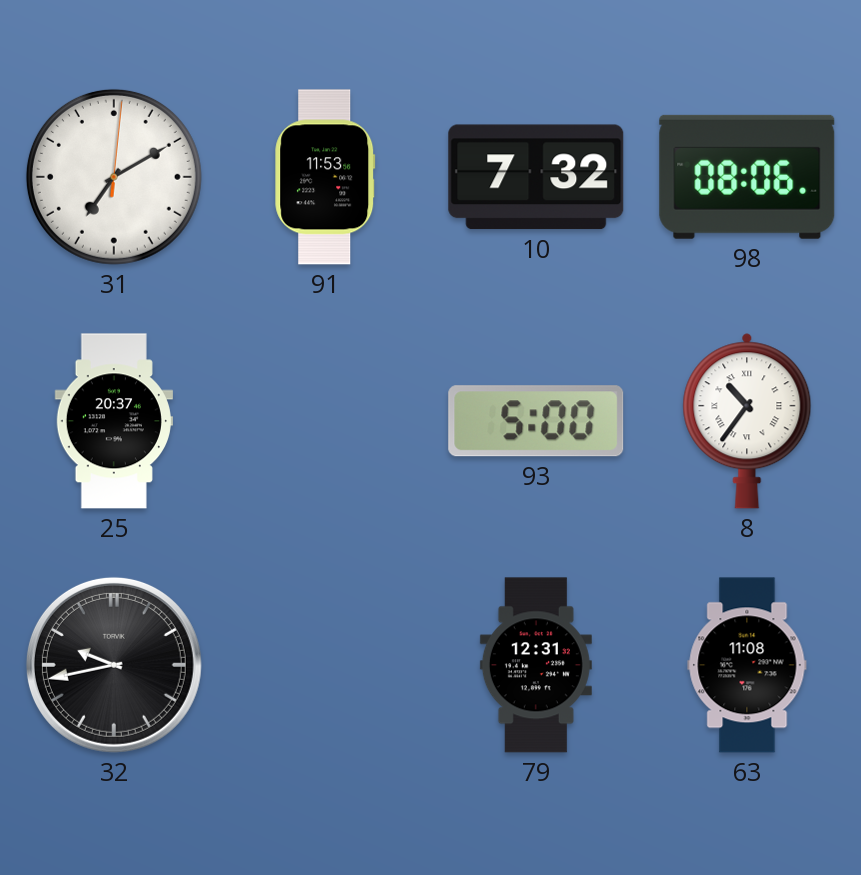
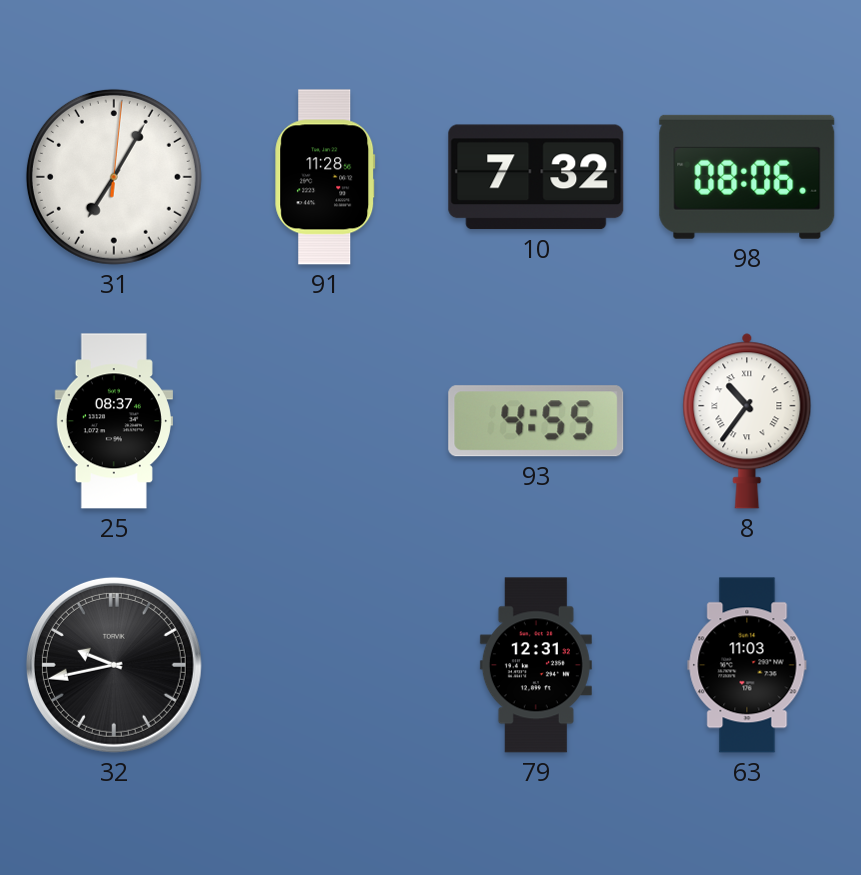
31: 7:10 -> 7:05 (114, 177)
91: 11:53 -> 11:28 (325, 177)
25: 20:37 -> 08:37 (114, 421)
93: 5:00 -> 4:55 (536, 421)
63: 11:08 -> 11:03 (747, 665)
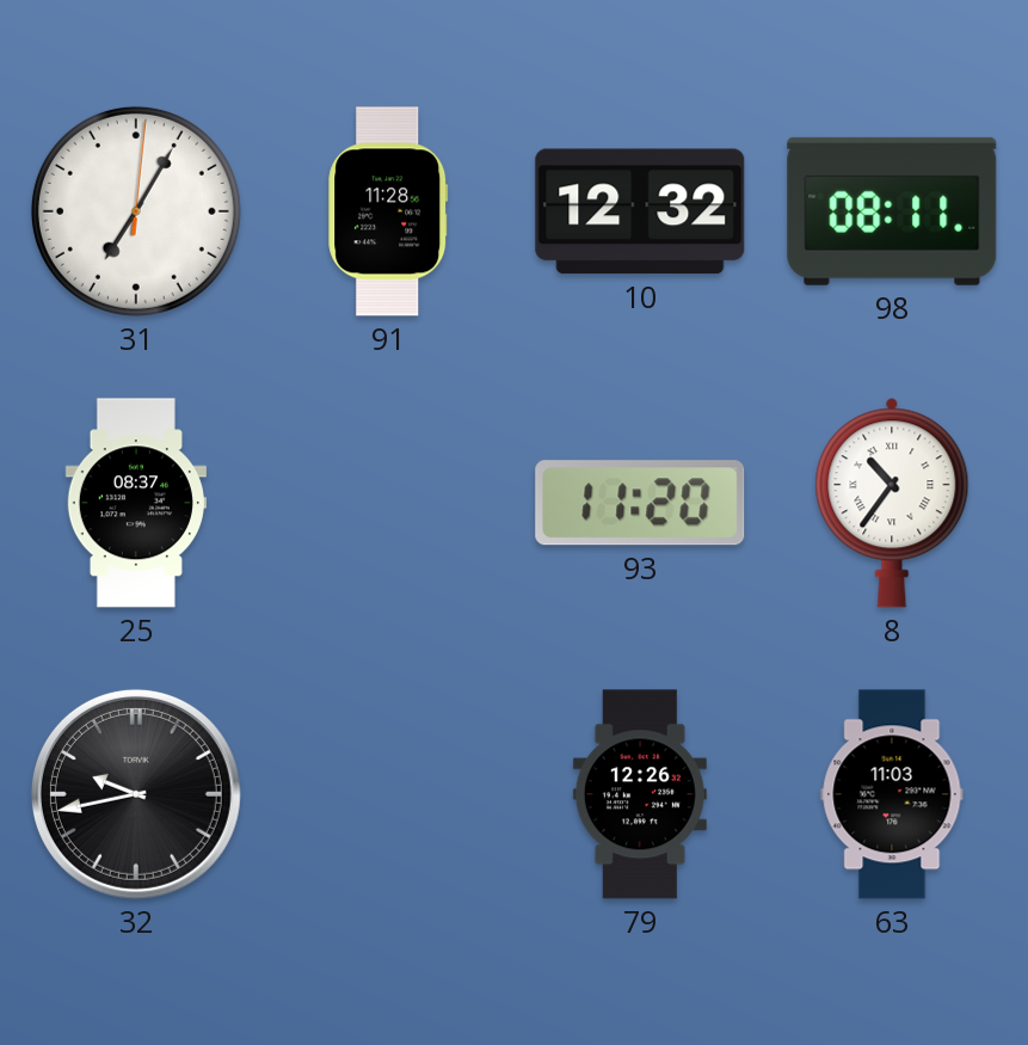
10: 7:32 -> 12:32 (640, 211)
98: 08:06 -> 08:11 (892, 211)
93: 4:55 -> 11:20 (640, 503)
79: 12:31 -> 12:26 (640, 794)
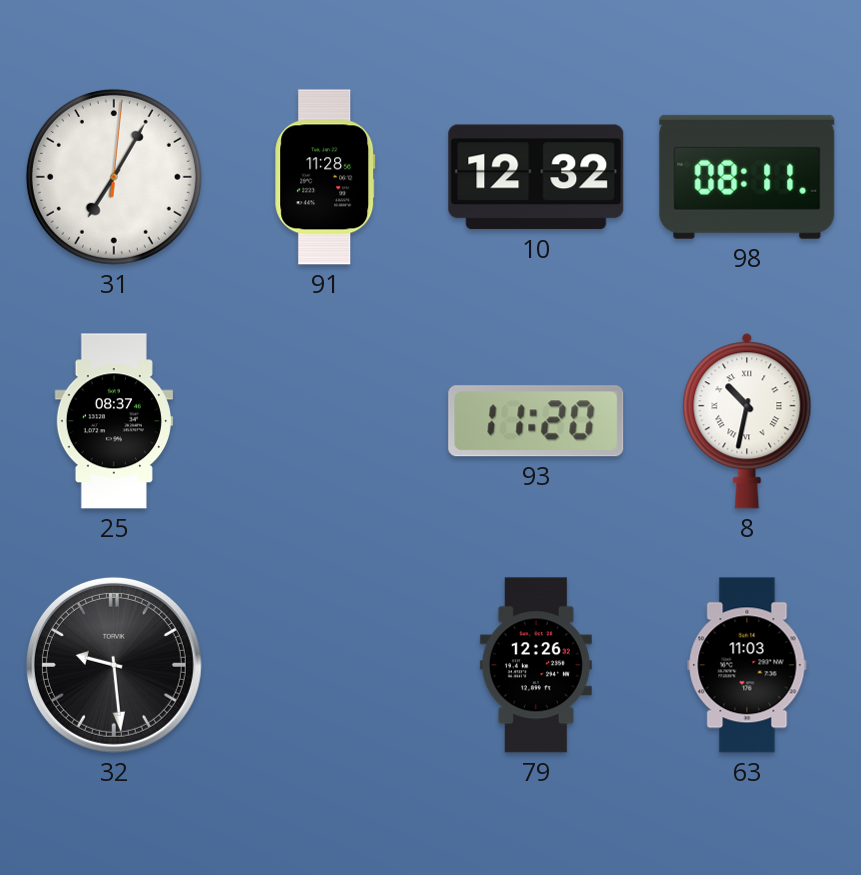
8: 10:36 -> 10:32 (747, 421)
32: 9:43 -> 9:29 (114, 665)
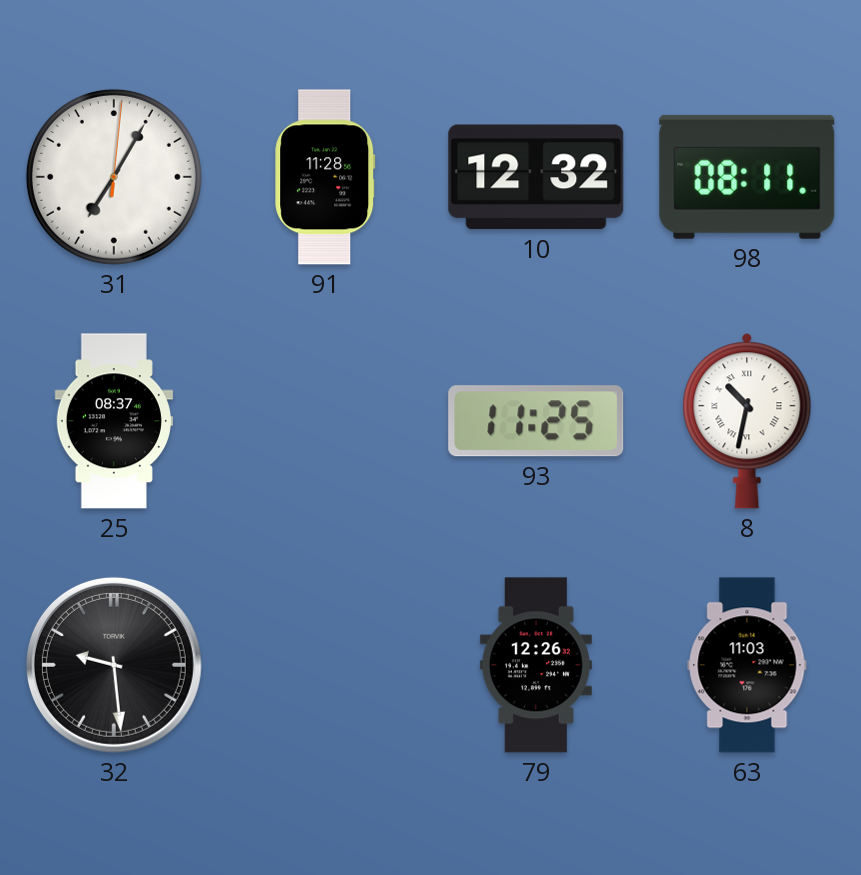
93: 11:20 -> 11:25 (536, 421)
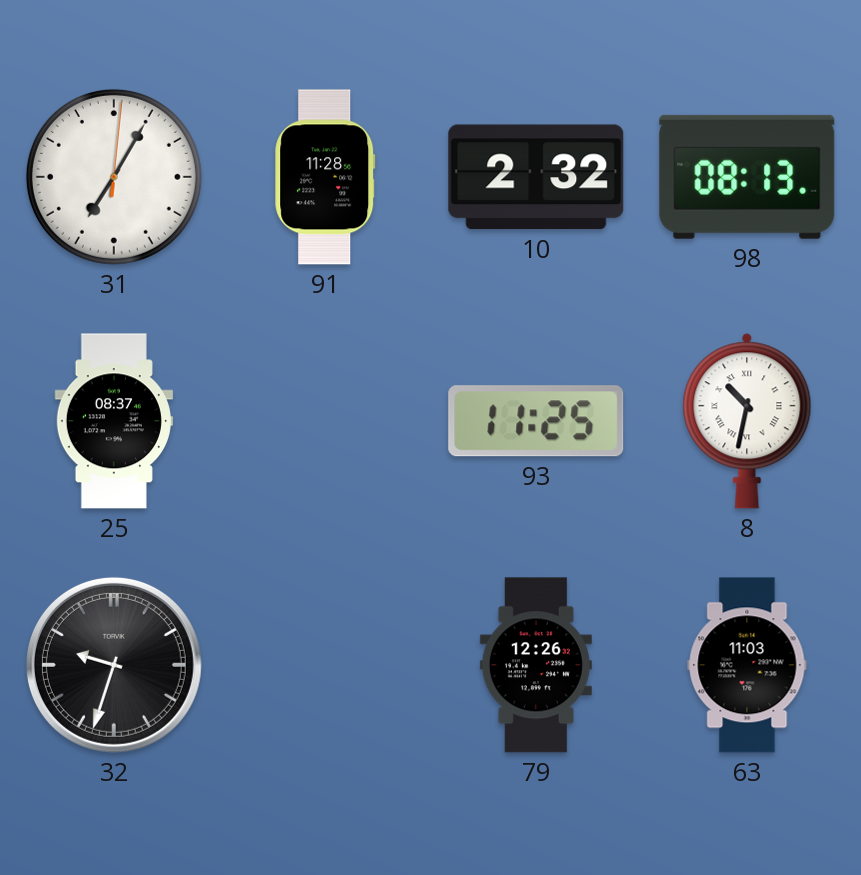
10: 12:32 -> 2:32 (536, 177)
98: 08:11 -> 08:13 (747, 177)
32: 9:29 -> 9:33 (114, 665)
